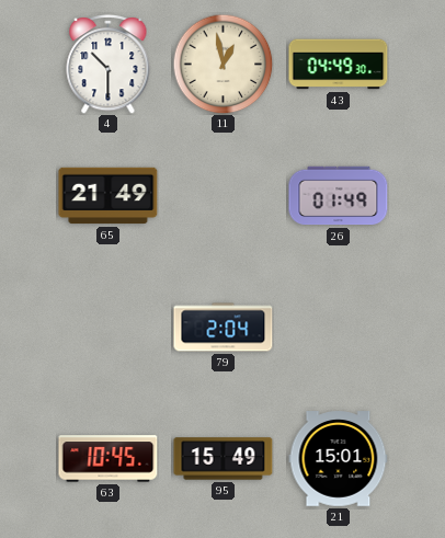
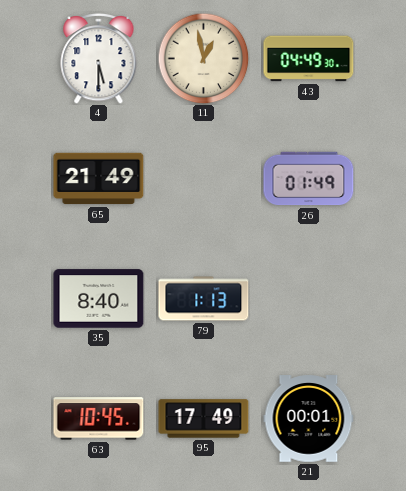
4: 10:30 -> 5:30 (99, 58)
35: none -> 8:40 (99, 299)
79: 2:04 -> 1:13 (204, 299)
95: 15:49 -> 17:49 (204, 419)
21: 15:01 -> 00:01 (309, 419)
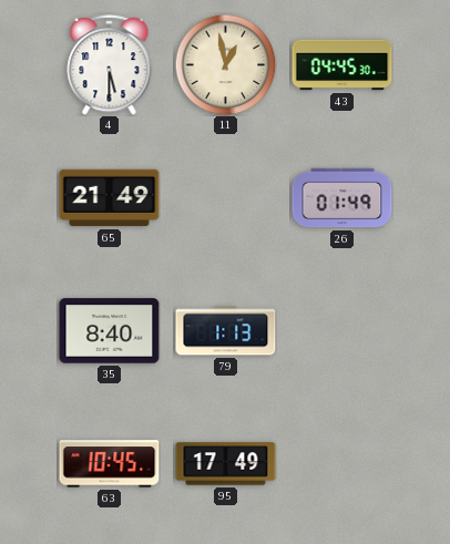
43: 04:49 -> 04:45 (342, 65)
21: 00:01 -> none (309, 419)
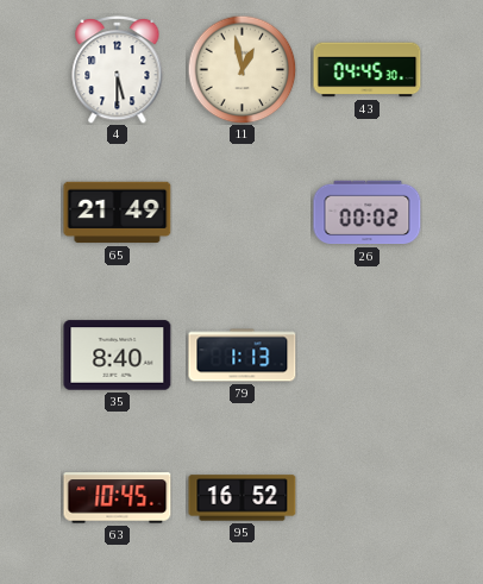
26: 01:49 -> 00:02 (368, 213)
95: 17:49 -> 16:52 (243, 498)
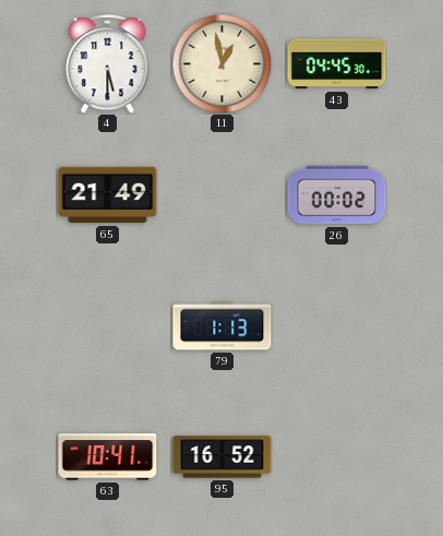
35: 8:40 -> none (118, 356)
63: 10:45 -> 10:41 (108, 457)
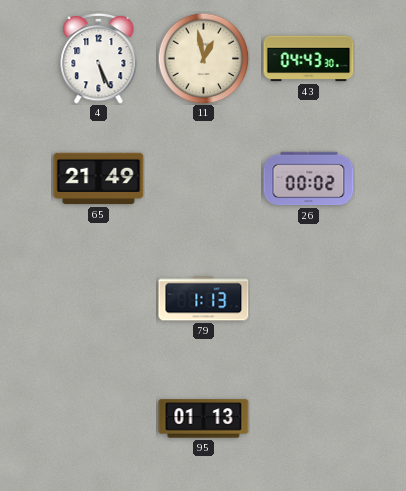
4: 5:30 -> 5:26 (99, 58)
43: 04:45 -> 04:43 (309, 59)
63: 10:41 -> none (108, 457)
95: 16:52 -> 01:13 (204, 419)
